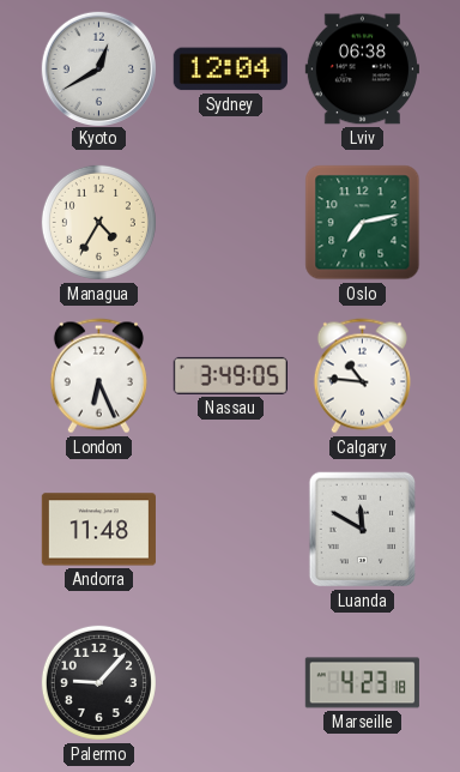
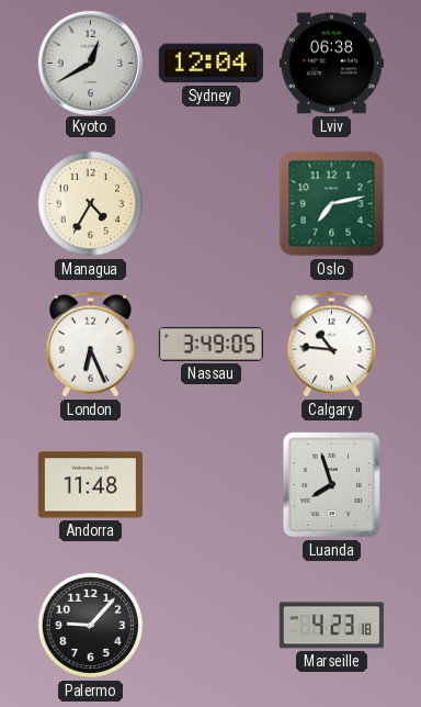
Luanda: 11:50 -> 7:57 (332, 485)
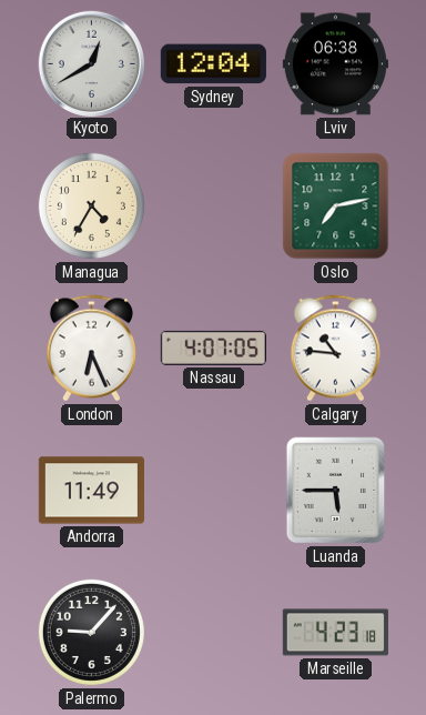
Nassau: 3:49 -> 4:07 (213, 348)
Andorra: 11:48 -> 11:49 (91, 491)
Luanda: 7:57 -> 5:45 (336, 491)
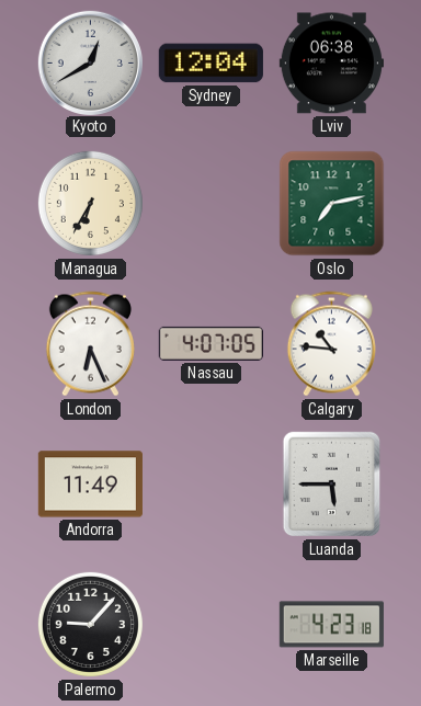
Managua: 4:35 -> 6:35 (90, 203)
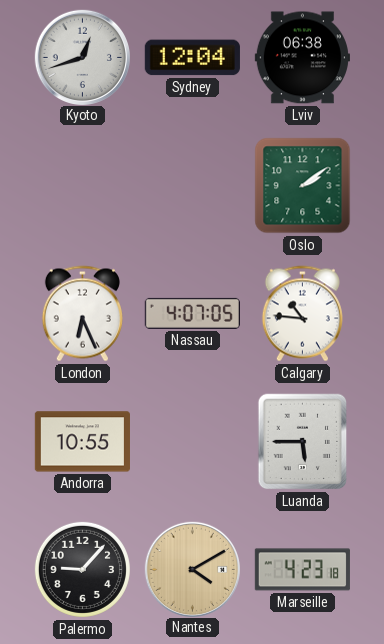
Kyoto: 12:40 -> 12:42 (82, 57)
Managua: 6:35 -> none (90, 203)
Oslo: 7:13 -> 2:09 (303, 186)
Andorra: 11:49 -> 10:55 (82, 442)
Nantes: none -> 4:10 (192, 569)
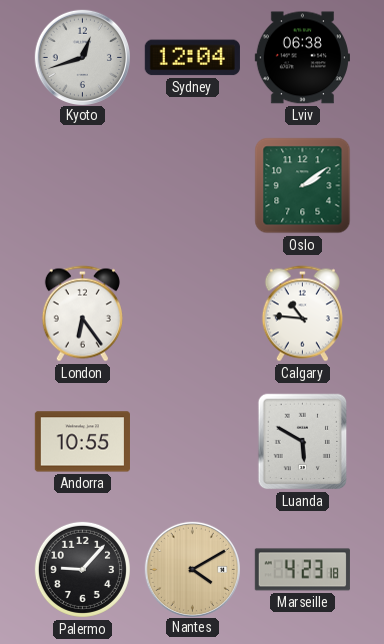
London: 6:26 -> 6:24 (82, 314)
Nassau: 4:07 -> none (192, 313)
Luanda: 5:45 -> 5:50 (303, 442)
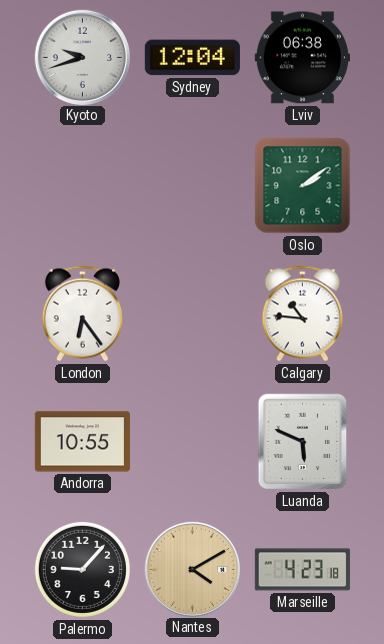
Kyoto: 12:42 -> 9:42 (82, 57)
Luanda: 5:50 -> 5:49 (303, 442)
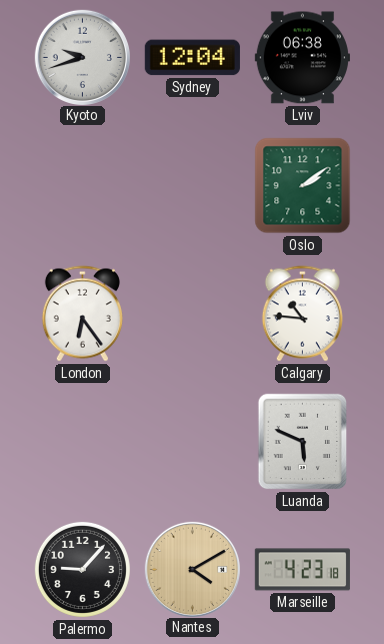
Andorra: 10:55 -> none (82, 442)
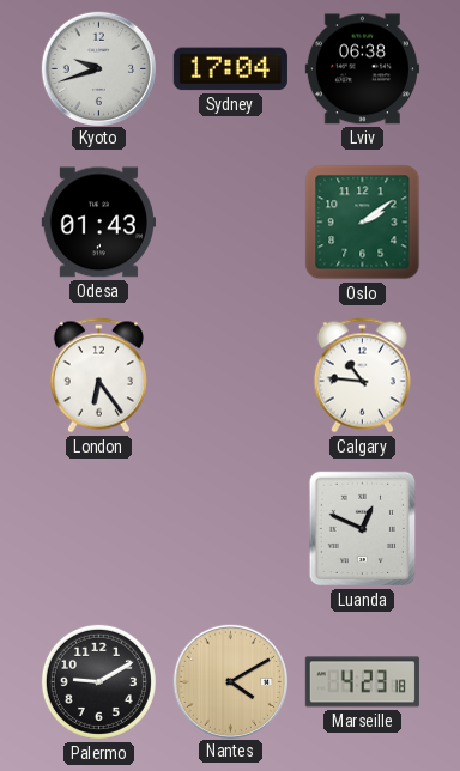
Sydney: 12:04 -> 17:04 (230, 69)
Odesa: none -> 01:43 (98, 223)
Luanda: 5:49 -> 12:49 (363, 529)
Palermo: 9:07 -> 9:10 (98, 681)
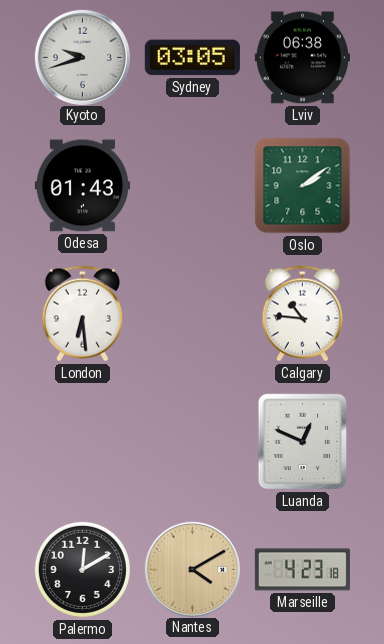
Sydney: 17:04 -> 03:05 (192, 58)
London: 6:24 -> 6:29 (82, 314)
Palermo: 9:10 -> 12:10 (82, 569)
